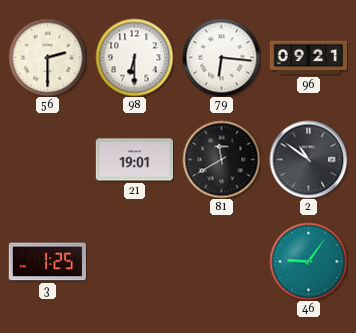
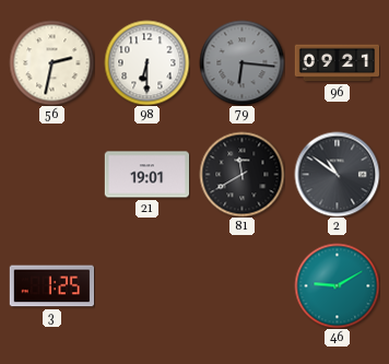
56: 2:30 -> 2:32 (51, 62)
79 dial: white -> grey (241, 62)
46: 9:06 -> 9:10 (337, 285)
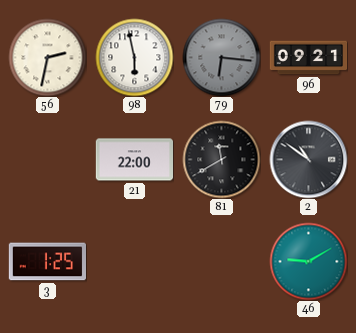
98: 6:30 -> 5:58 (134, 57)
21: 19:01 -> 22:00 (134, 160)
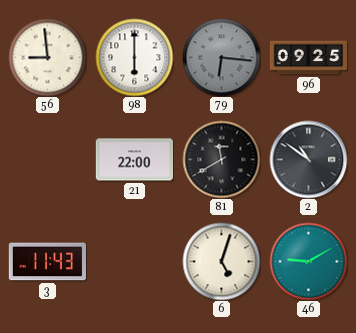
56: 2:32 -> 8:59 (47, 57)
98: 5:58 -> 6:00 (134, 57)
96: 09:21 -> 09:25 (308, 58)
3: 1:25 -> 11:43 (47, 262)
6: none -> 5:03 (221, 261)
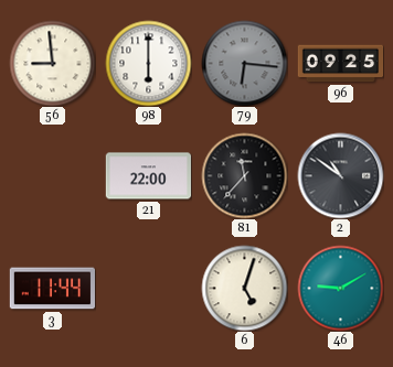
81: 11:40 -> 11:37 (244, 175)
3: 11:43 -> 11:44 (52, 289)
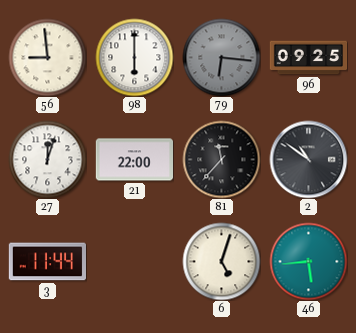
27: none -> 12:03 (47, 159)
46: 9:10 -> 5:44 (308, 261)
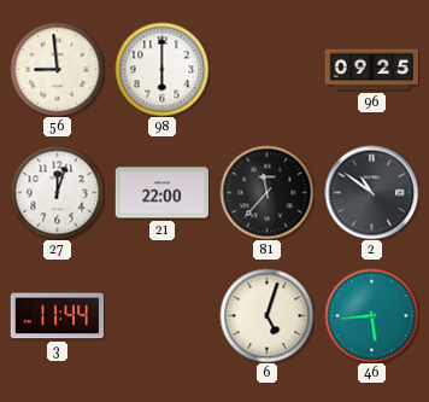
79: 6:16 -> none (221, 57)
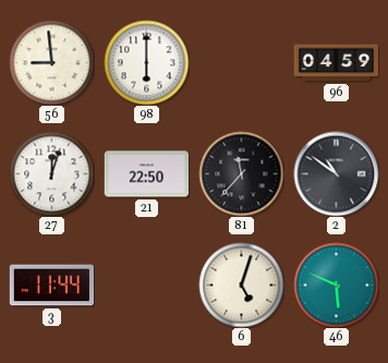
96: 09:25 -> 04:59 (336, 63)
21: 22:00 -> 22:50 (146, 174)
46: 5:44 -> 5:49 (336, 285)
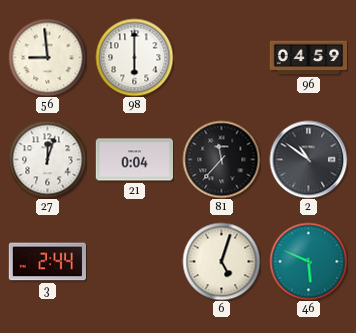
21: 22:50 -> 0:04 (134, 160)
3: 11:44 -> 2:44 (47, 262)
